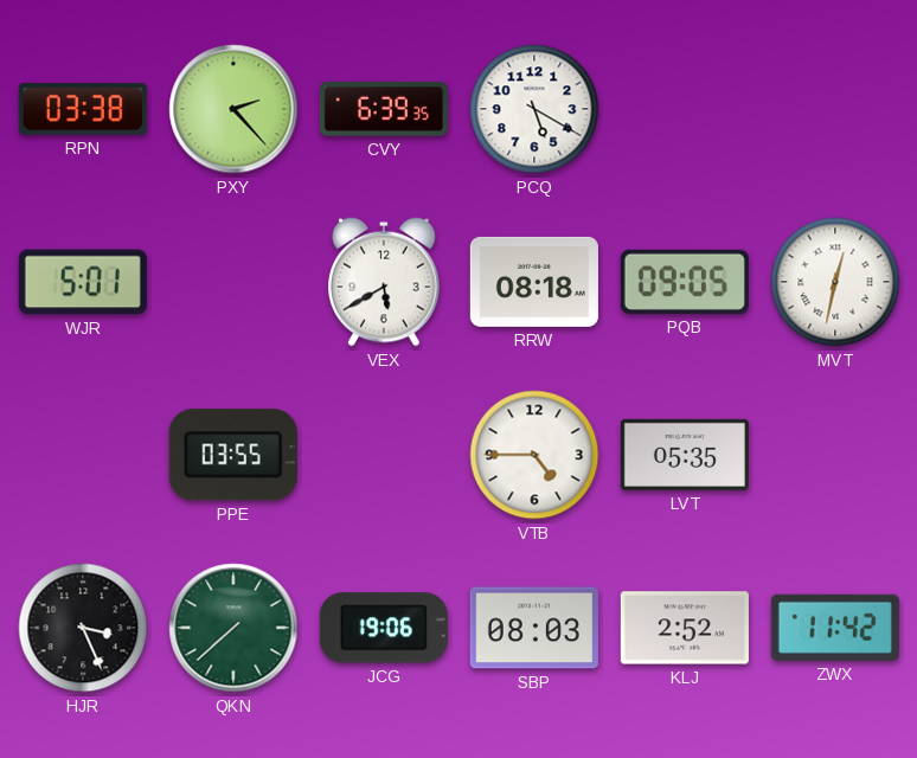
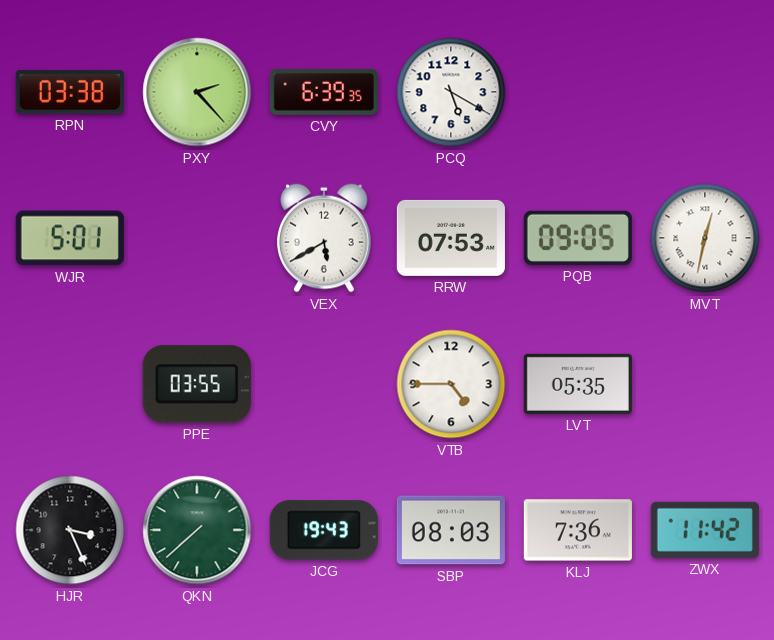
RRW: 08:18 -> 07:53 (451, 238)
JCG: 19:06 -> 19:43 (324, 530)
KLJ: 2:52 -> 7:36 (578, 530)
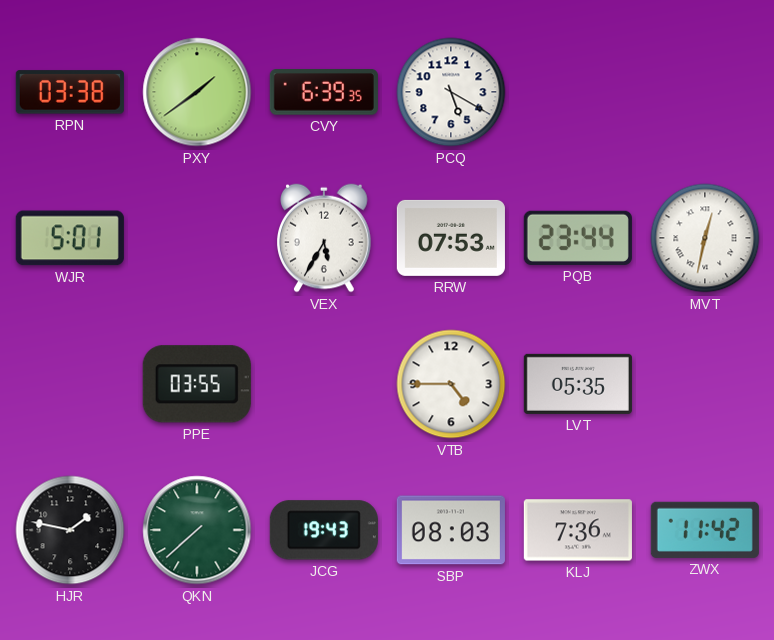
PXY: 2:23 -> 1:39 (197, 92)
VEX: 5:40 -> 5:35 (325, 238)
PQB: 09:05 -> 23:44 (578, 238)
HJR: 3:26 -> 1:47 (70, 530)
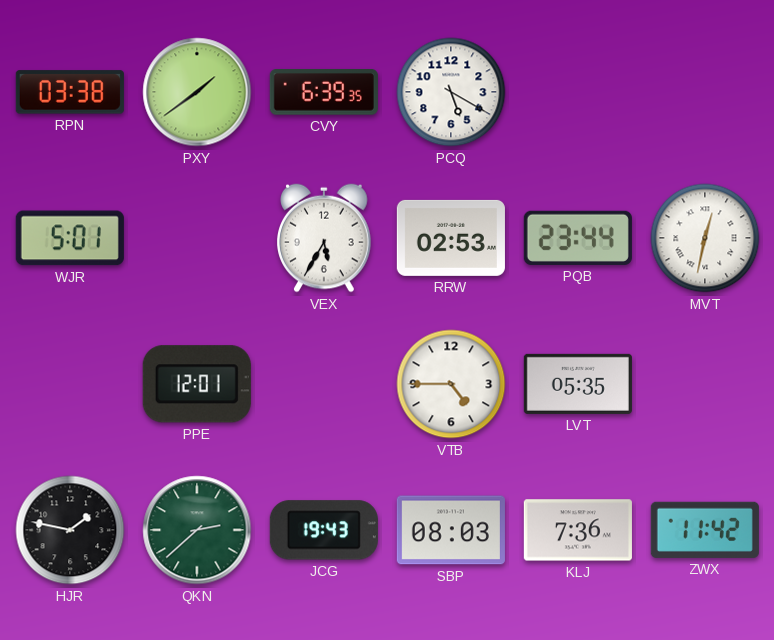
RRW: 07:53 -> 02:53 (451, 238)
PPE: 03:55 -> 12:01 (197, 384)
QKN: 7:38 -> 2:38 (197, 530)
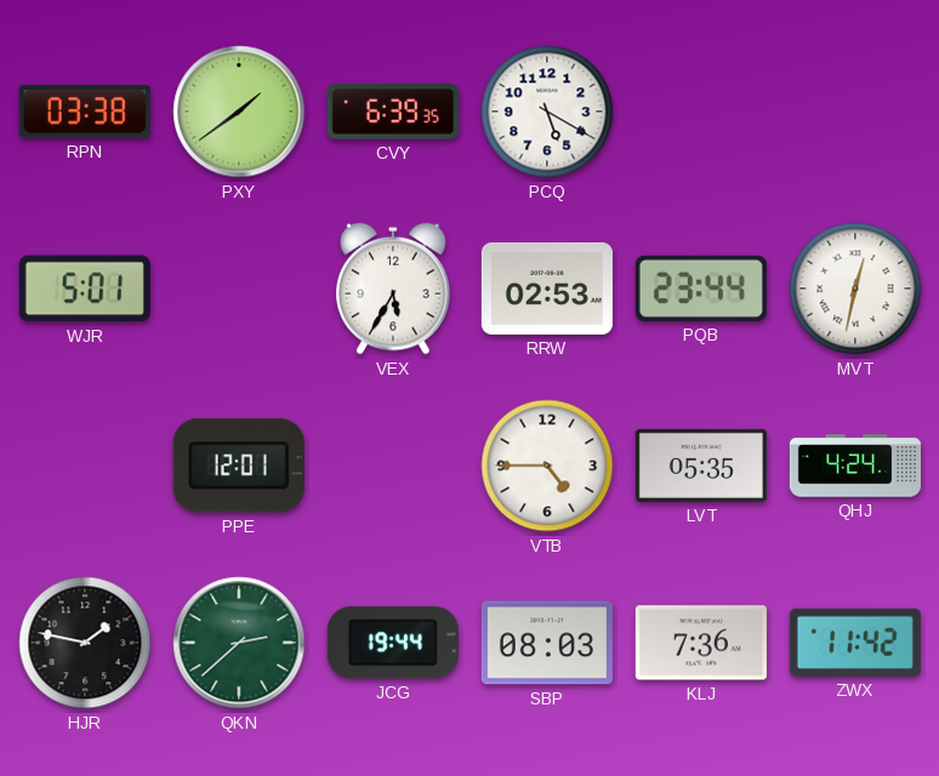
QHJ: none -> 4:24 (855, 466)
JCG: 19:43 -> 19:44 (393, 643)
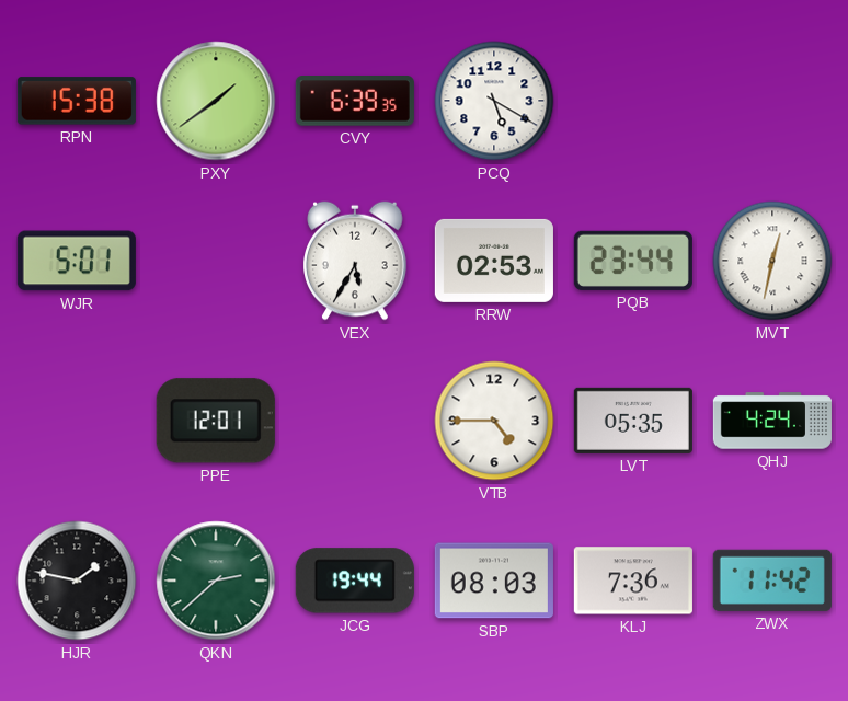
RPN: 03:38 -> 15:38 (77, 101)
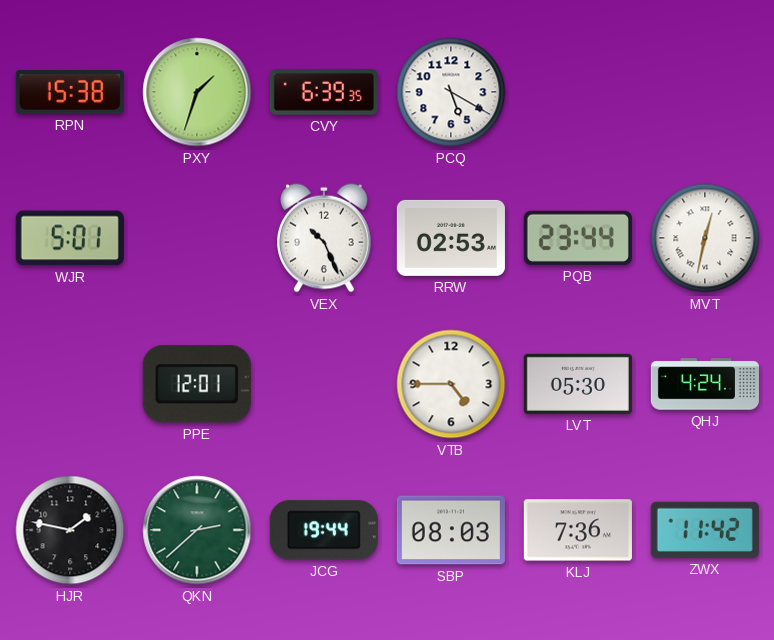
PXY: 1:39 -> 1:33 (197, 92)
VEX: 5:35 -> 10:26 (325, 238)
LVT: 05:35 -> 05:30 (578, 384)
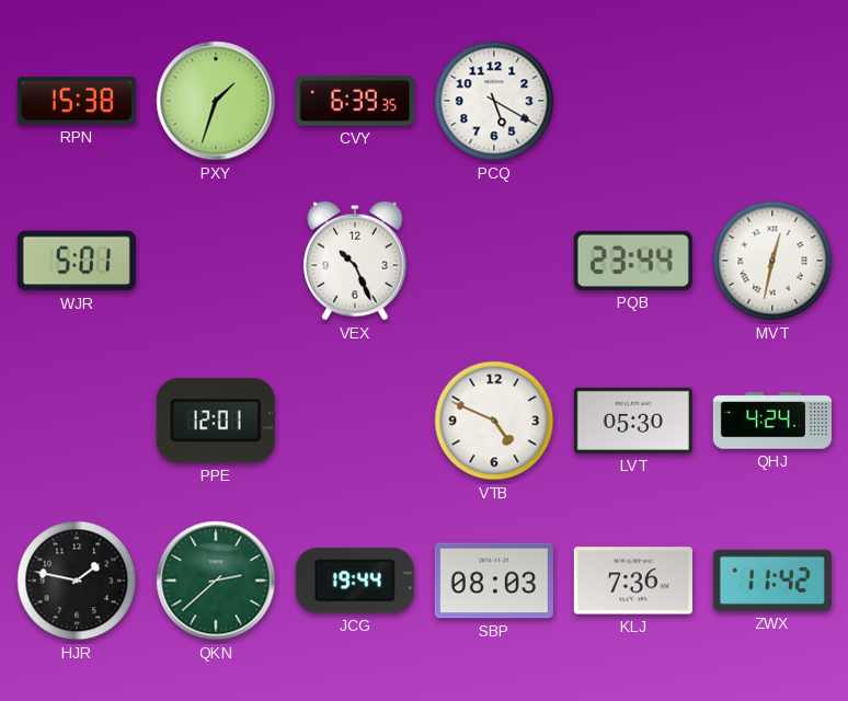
RRW: 02:53 -> none (451, 238)
VTB: 4:45 -> 4:49 (494, 421)
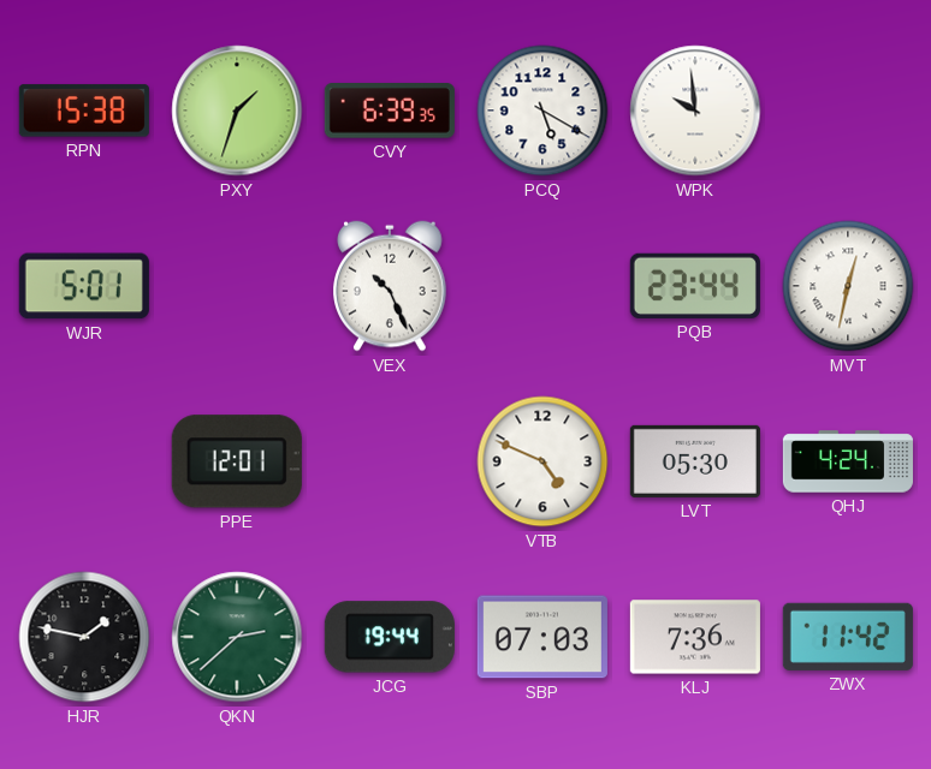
WPK: none -> 9:59 (695, 111)
SBP: 08:03 -> 07:03 (542, 637)
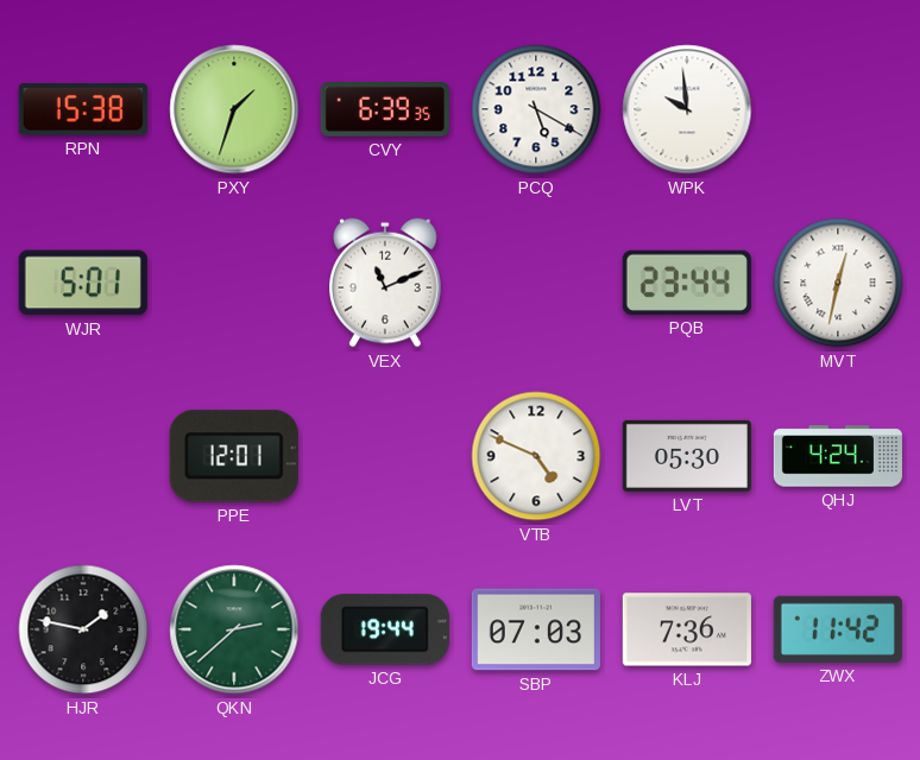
VEX: 10:26 -> 11:11 (386, 283)
